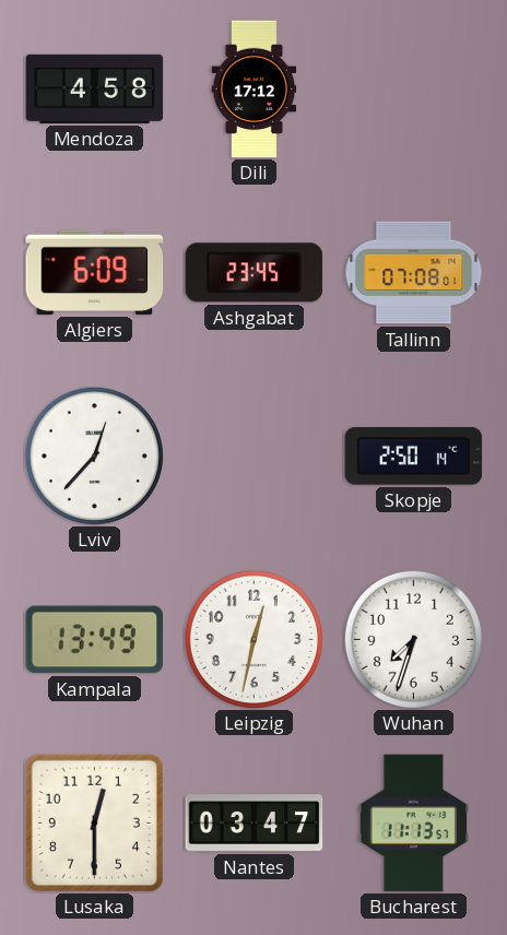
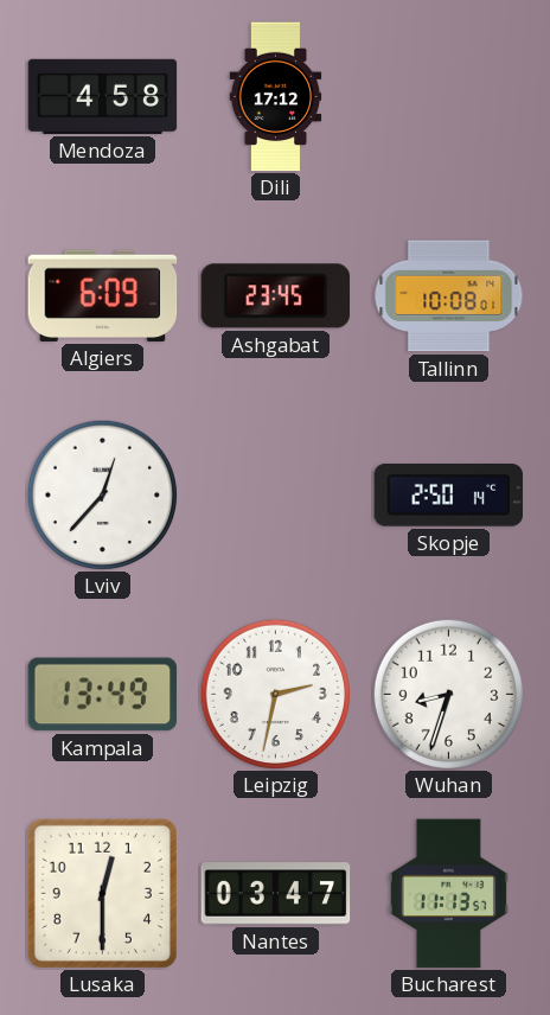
Tallinn: 07:08 -> 10:08 (449, 296)
Leipzig: 12:32 -> 2:32 (275, 694)
Wuhan: 7:33 -> 8:33 (448, 694)
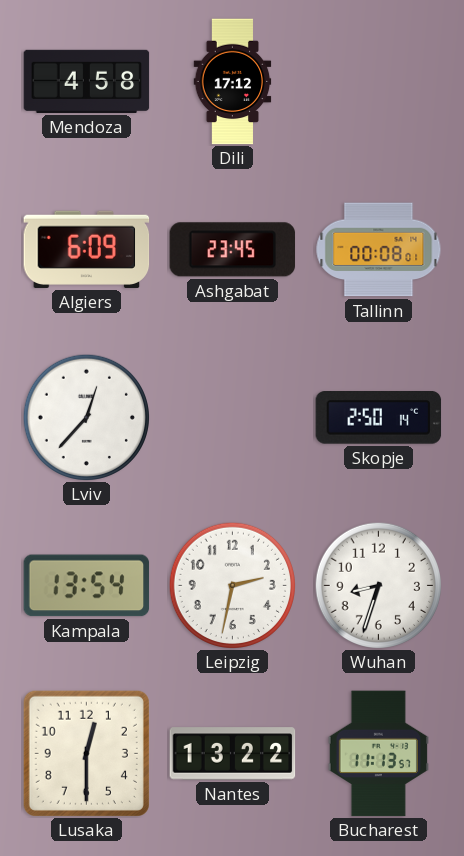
Tallinn: 10:08 -> 00:08 (379, 250)
Kampala: 13:49 -> 13:54 (87, 586)
Nantes: 03:47 -> 13:22 (233, 754)
